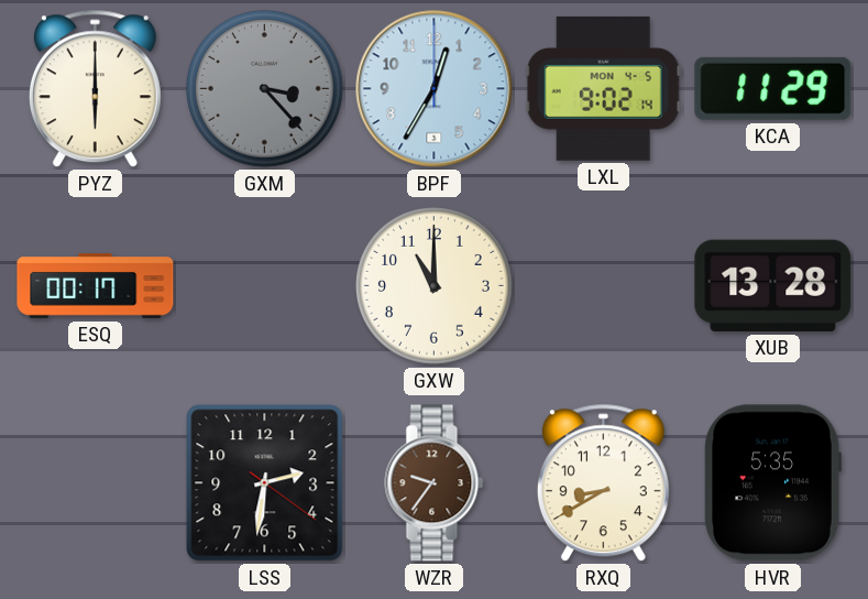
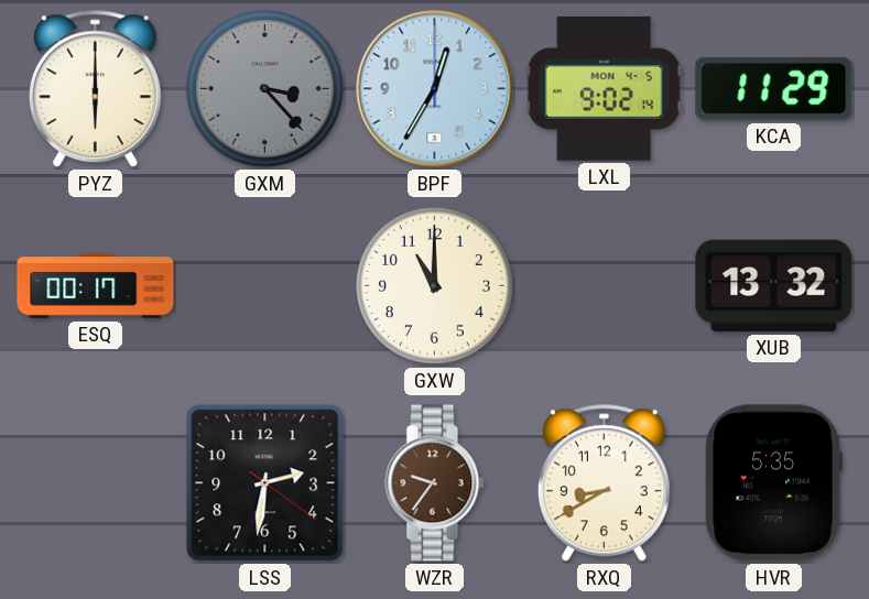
XUB: 13:28 -> 13:32 (774, 285)
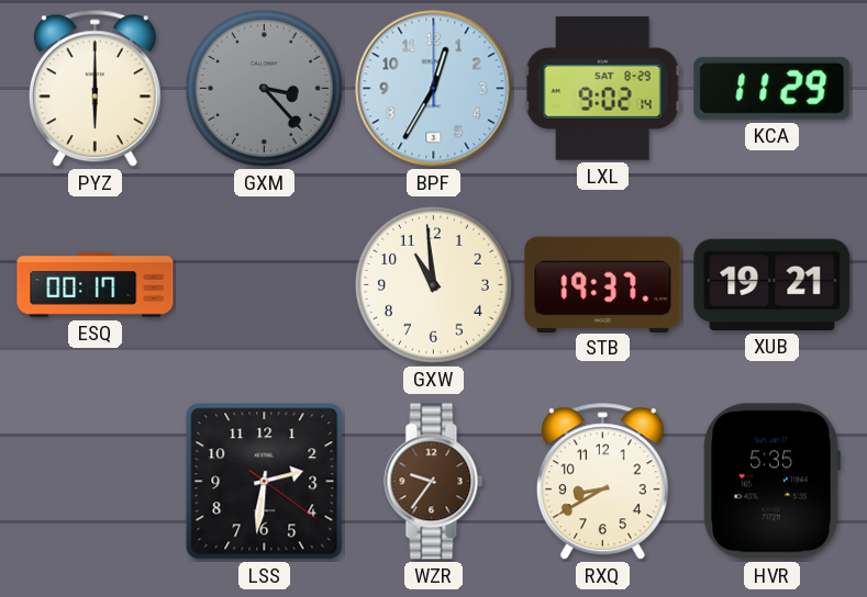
LXL date: MON 4-5 -> SAT 8-29 (602, 88)
GXW: 11:00 -> 10:59 (433, 284)
STB: none -> 19:37 (603, 284)
XUB: 13:32 -> 19:21 (772, 284)
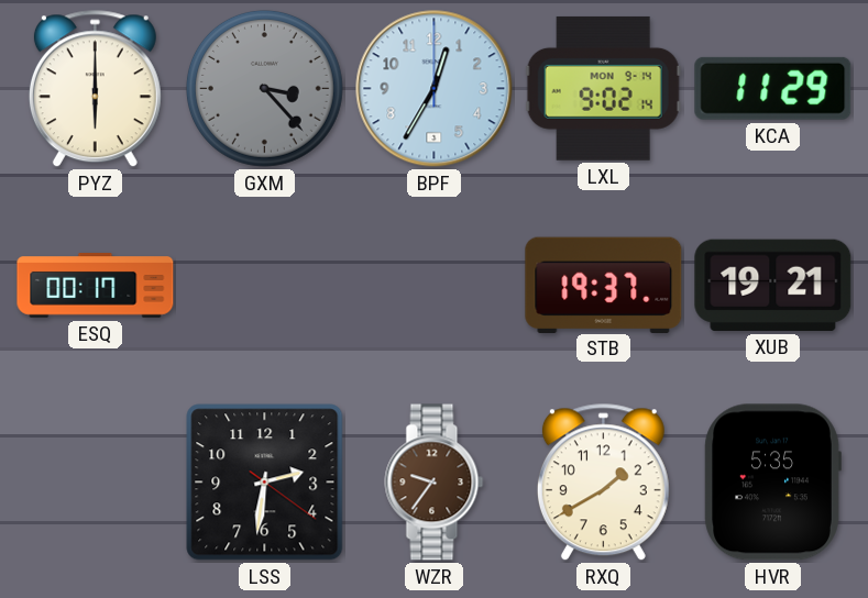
LXL date: SAT 8-29 -> MON 9-14 (603, 88)
GXW: 10:59 -> none (433, 284)
RXQ: 8:40 -> 1:40 (603, 483)
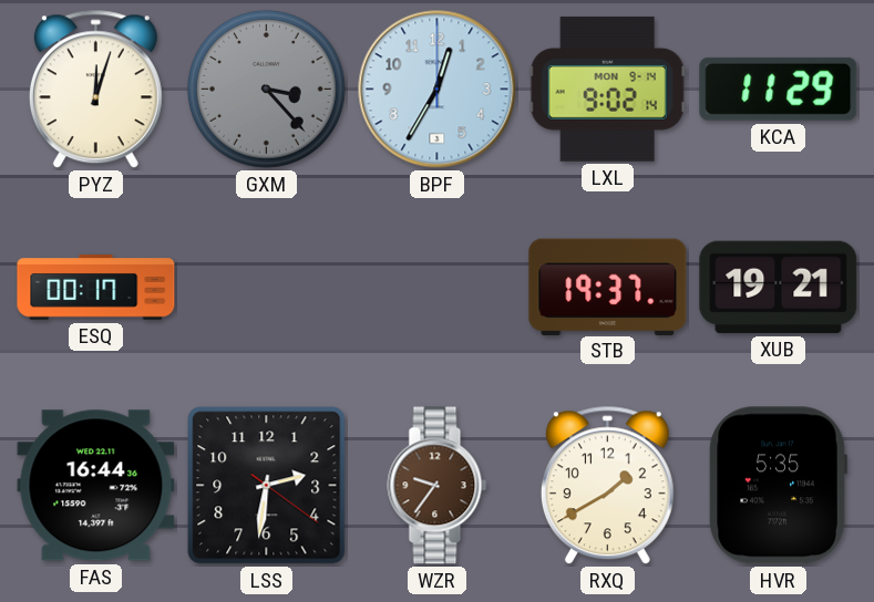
PYZ: 6:00 -> 12:03 (95, 90)
FAS: none -> 16:44 (96, 486)
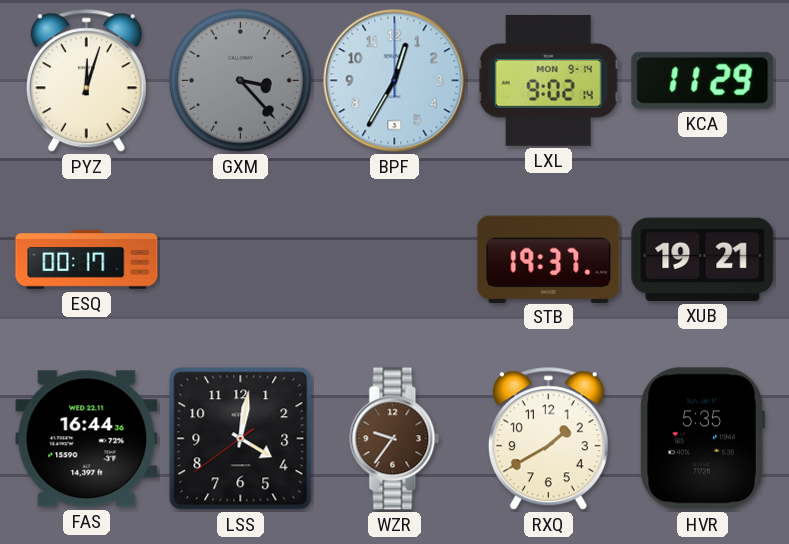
LSS: 2:31 -> 4:01 (241, 439)
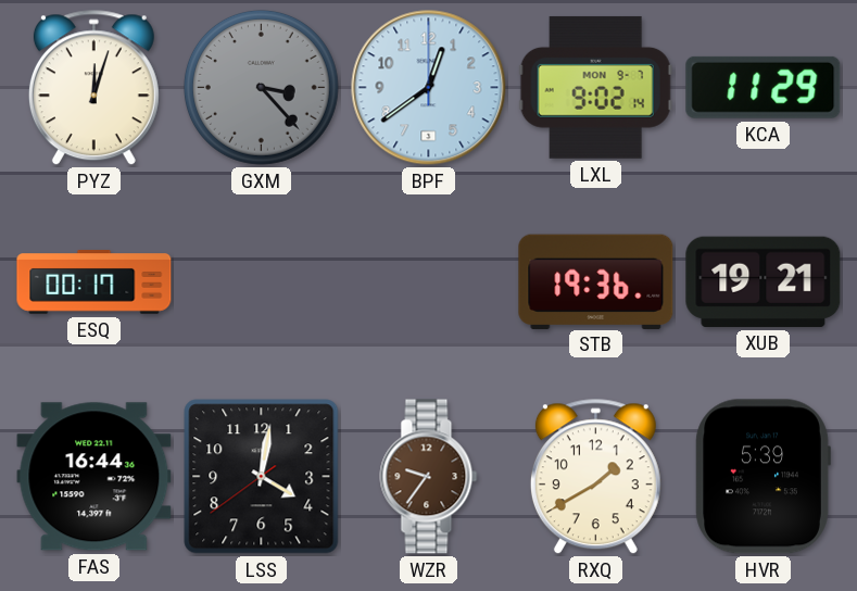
BPF: 12:35 -> 12:39 (429, 88)
LXL date: MON 9-14 -> MON 9-7 (595, 87)
STB: 19:37 -> 19:36 (596, 281)
HVR: 5:35 -> 5:39 (763, 477)
